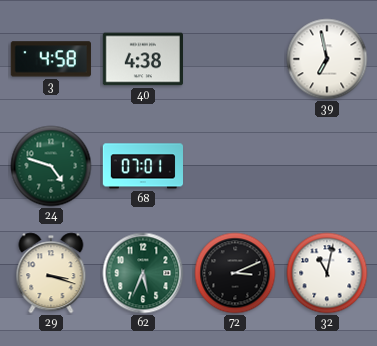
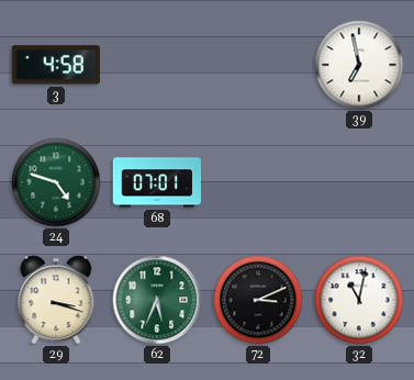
40: 4:38 -> none (142, 59)
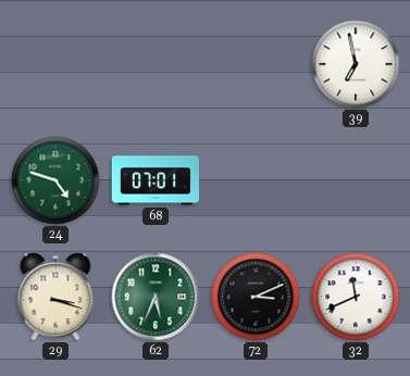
3: 4:58 -> none (56, 65)
32: 11:02 -> 11:41 (356, 297)
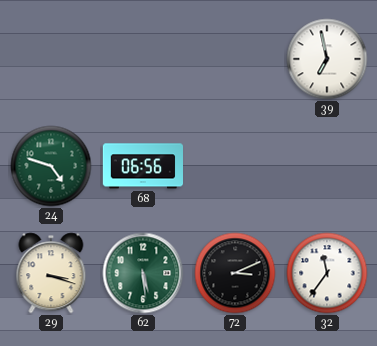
68: 07:01 -> 06:56 (142, 166)
62: 5:34 -> 5:29 (143, 273)
32: 11:41 -> 11:36 (327, 273)
